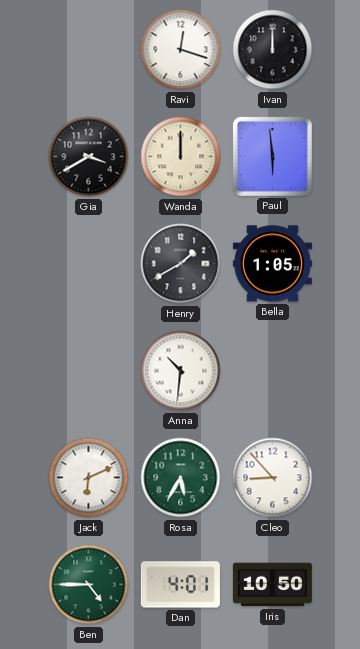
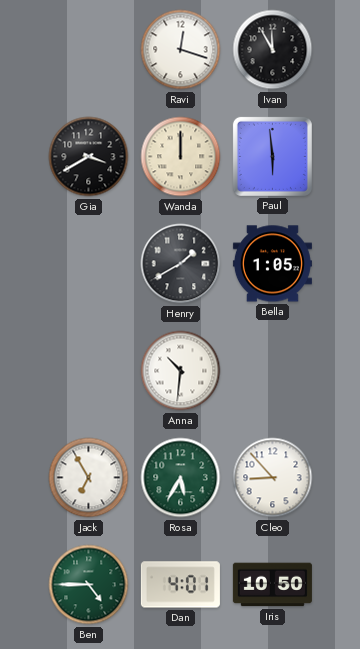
Ivan: 12:00 -> 11:55 (273, 50)
Jack: 6:11 -> 6:55 (89, 478)
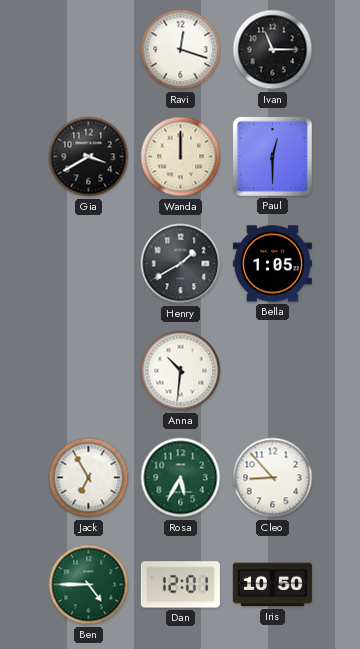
Ivan: 11:55 -> 11:15 (273, 50)
Paul: 5:59 -> 12:30 (272, 156)
Dan: 4:01 -> 12:01 (180, 585)
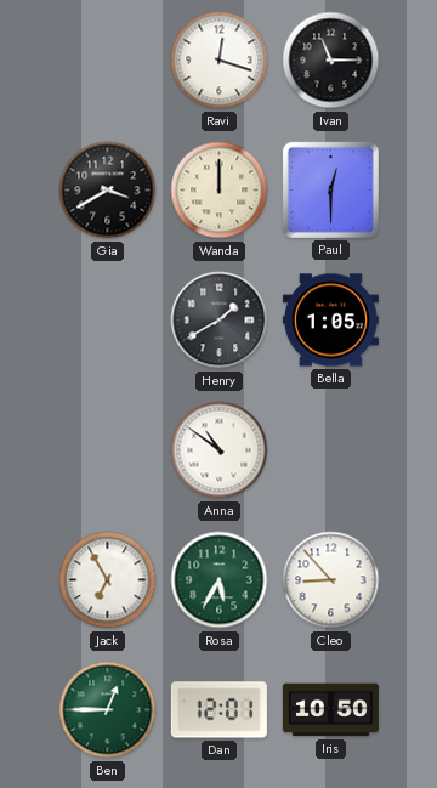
Anna: 10:31 -> 10:51 (220, 450)
Ben: 4:45 -> 12:45 (108, 710)
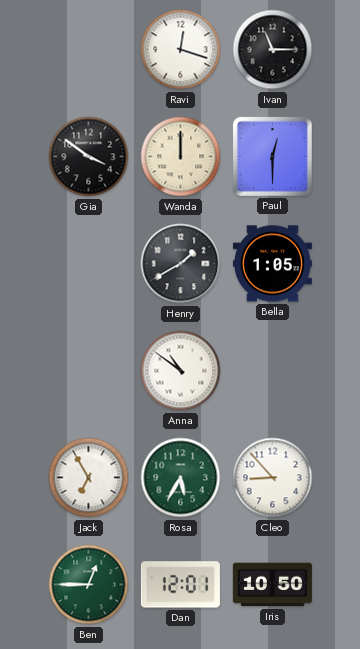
Gia: 3:40 -> 3:51 (89, 157)
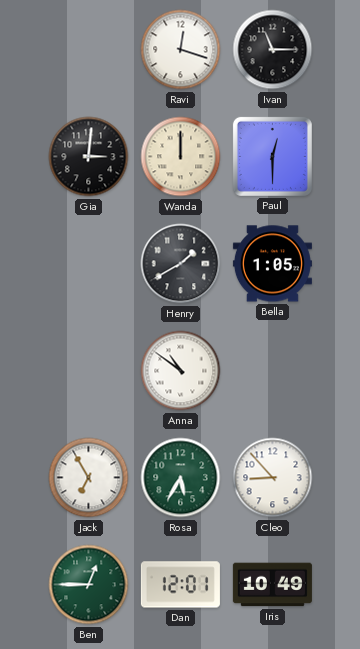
Gia: 3:51 -> 3:01 (89, 157)
Iris: 10:50 -> 10:49 (272, 585)
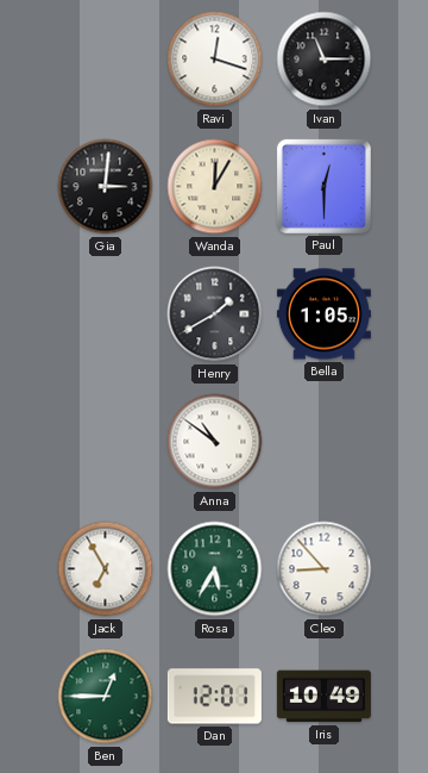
Wanda: 12:00 -> 12:05 (215, 187)
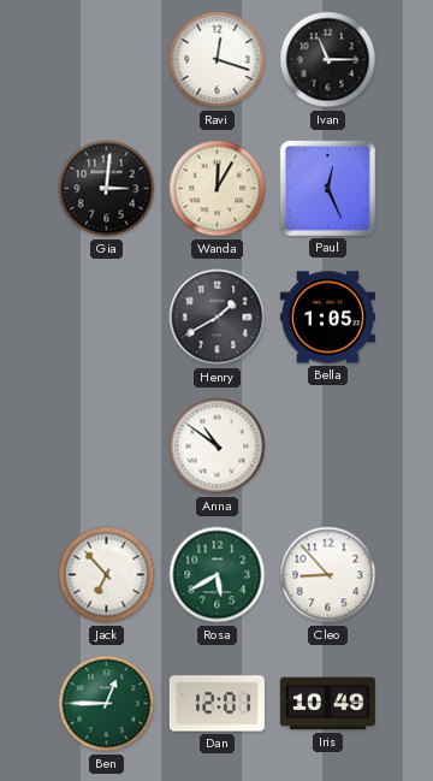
Paul: 12:30 -> 12:26 (327, 188)
Jack: 6:55 -> 6:53 (107, 575)
Rosa: 5:35 -> 5:40 (218, 575)
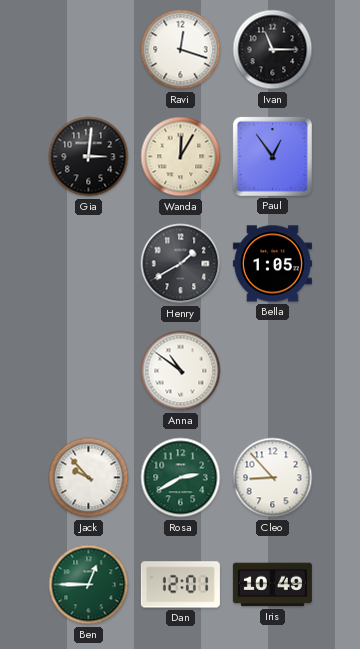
Paul: 12:26 -> 12:54 (272, 156)
Jack: 6:53 -> 9:53 (89, 478)
Rosa: 5:40 -> 2:40 (181, 478)
